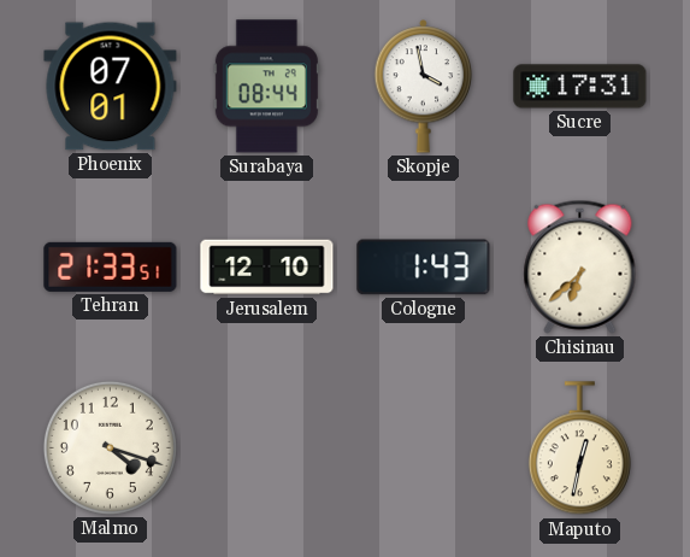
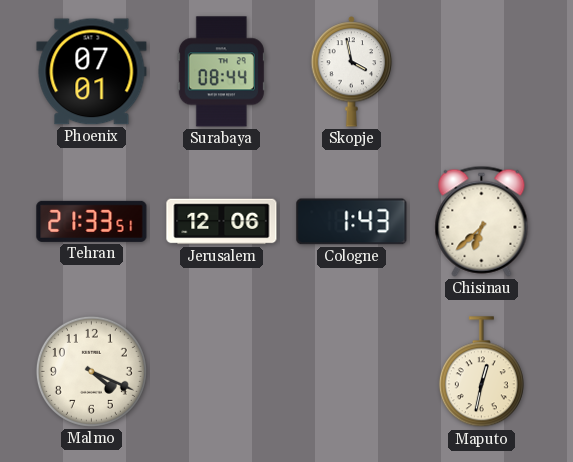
Sucre: 17:31 -> none (580, 87)
Jerusalem: 12:10 -> 12:06 (222, 222)
Malmo: 4:18 -> 4:19 (91, 371)
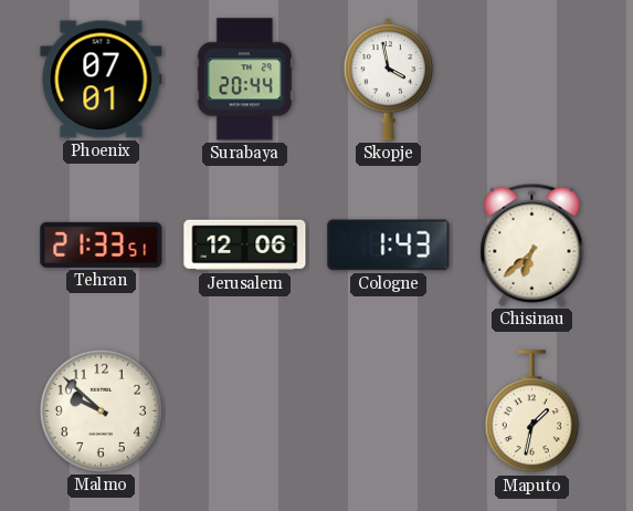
Surabaya: 08:44 -> 20:44 (244, 80)
Malmo: 4:19 -> 9:52 (101, 410)
Maputo: 12:32 -> 1:32 (531, 411)
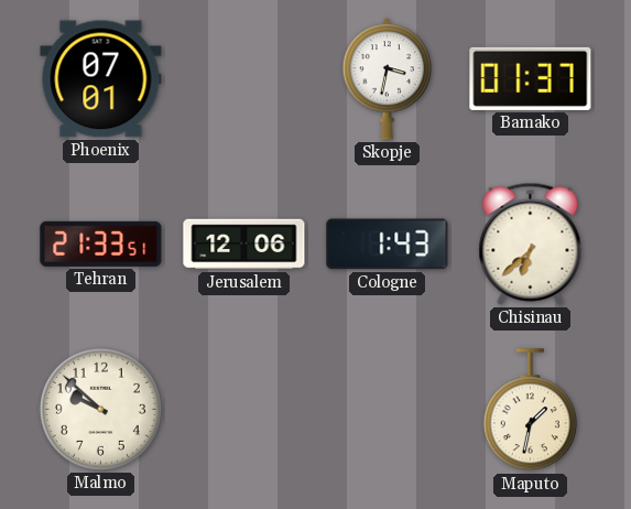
Surabaya: 20:44 -> none (244, 80)
Skopje: 3:58 -> 3:32 (388, 79)
Bamako: none -> 01:37 (531, 78)
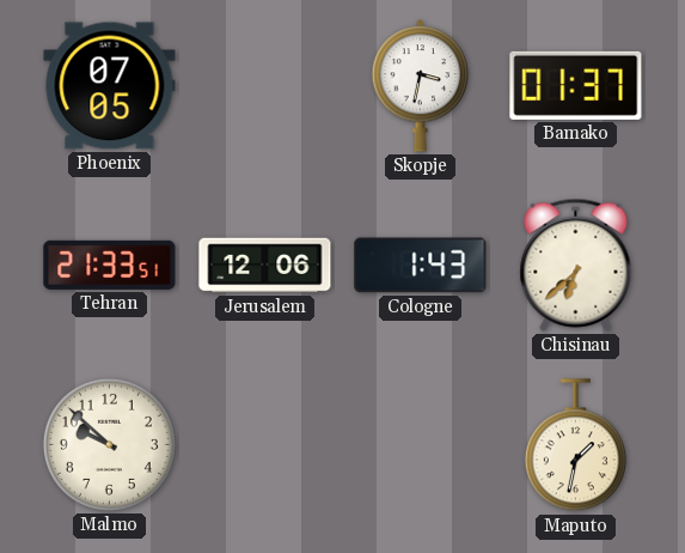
Phoenix: 07:01 -> 07:05 (110, 86)
